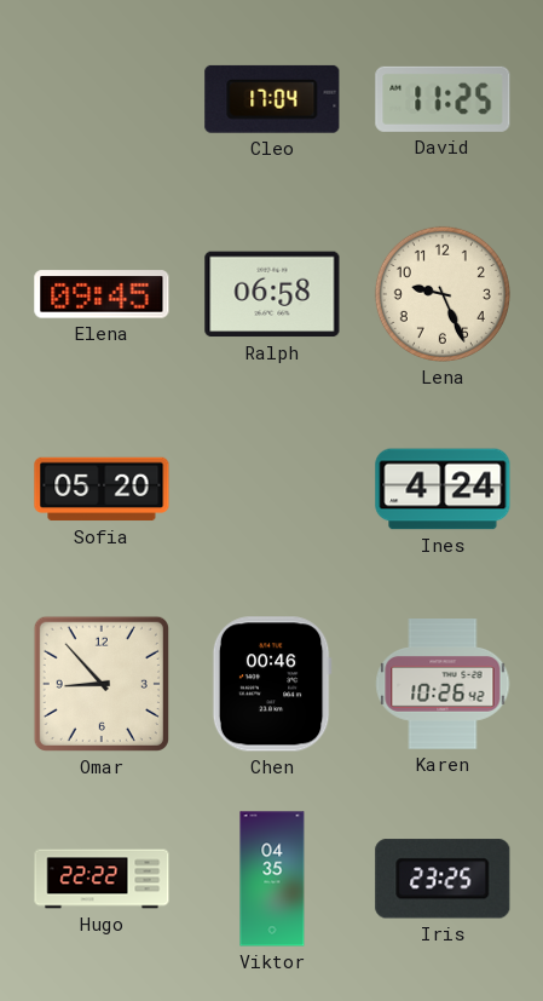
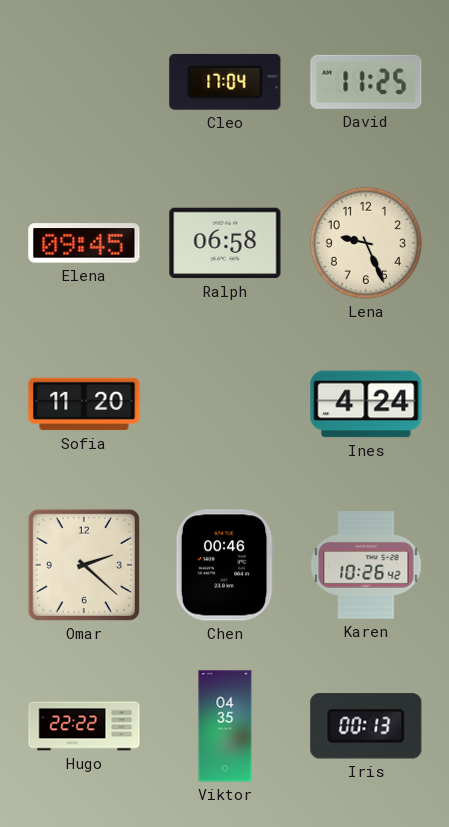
Sofia: 05:20 -> 11:20 (84, 404)
Omar: 8:53 -> 2:22 (84, 565)
Iris: 23:25 -> 00:13 (366, 726)
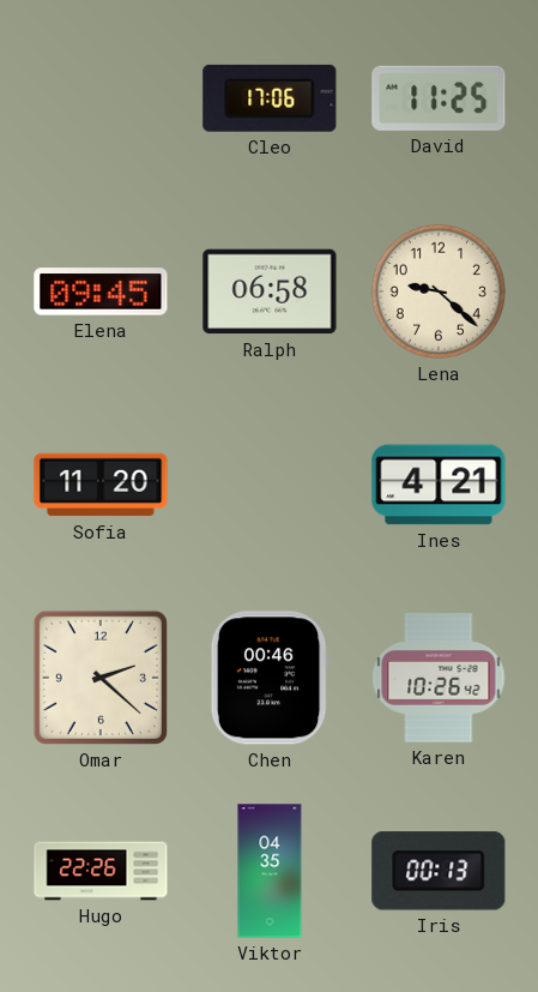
Cleo: 17:04 -> 17:06 (270, 98)
Lena: 9:26 -> 9:22 (439, 291)
Ines: 4:24 -> 4:21 (439, 485)
Hugo: 22:22 -> 22:26 (101, 871)
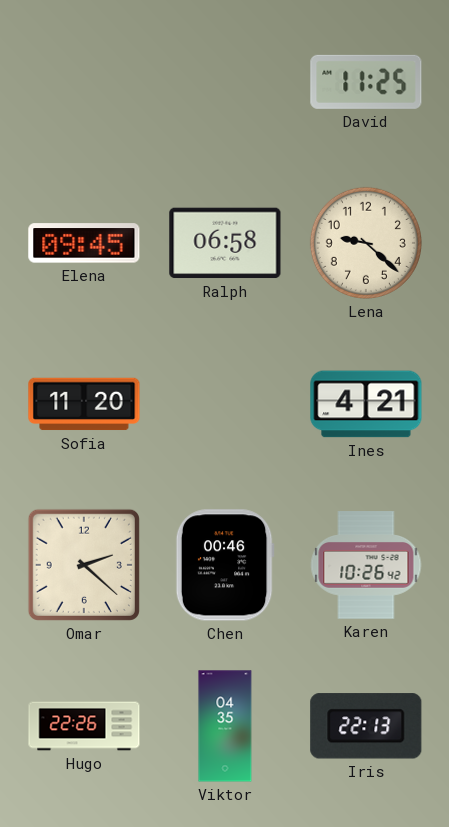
Cleo: 17:06 -> none (270, 98)
Iris: 00:13 -> 22:13 (366, 726)
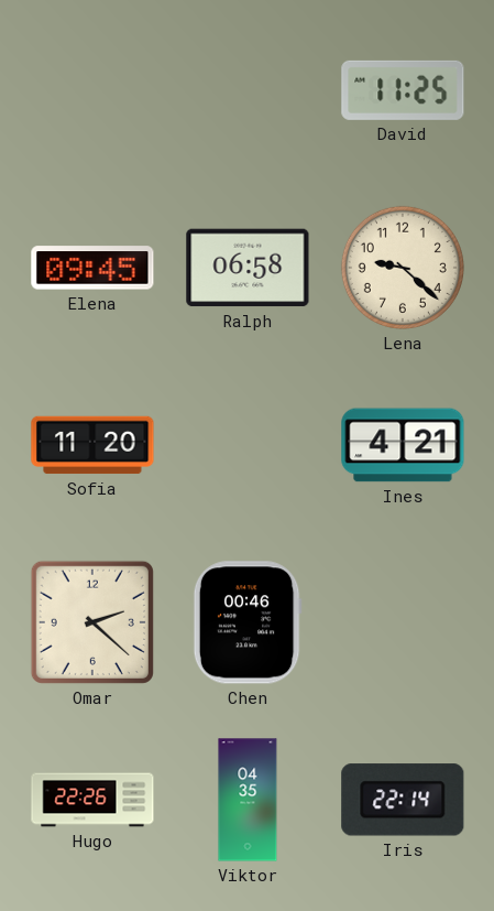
Karen: 10:26 -> none (366, 565)
Iris: 22:13 -> 22:14 (403, 800)
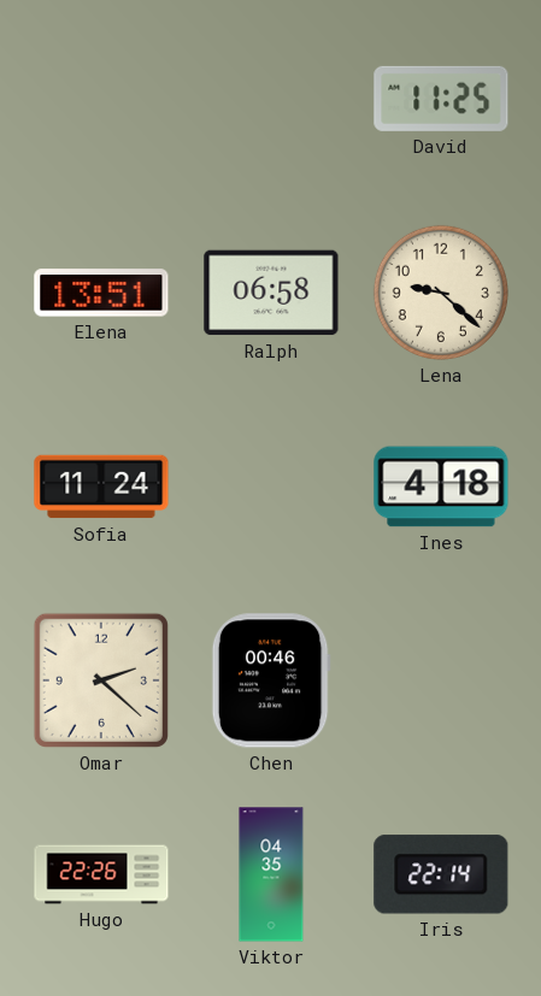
Elena: 09:45 -> 13:51 (101, 293)
Sofia: 11:20 -> 11:24 (101, 487)
Ines: 4:21 -> 4:18 (441, 487)
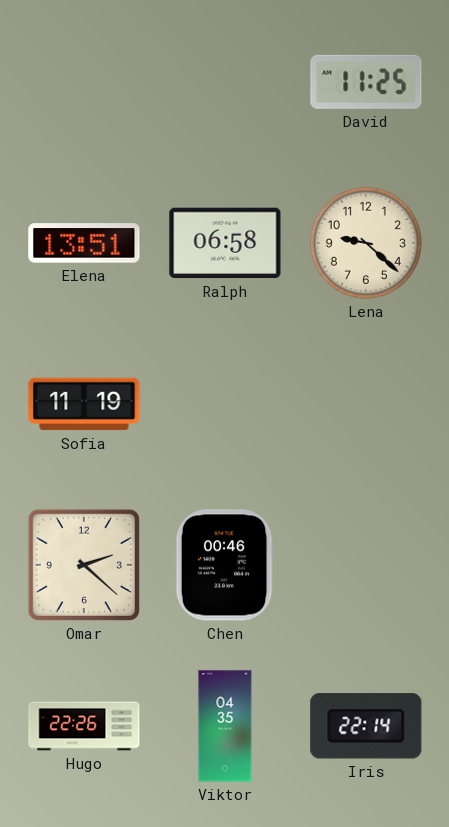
Sofia: 11:24 -> 11:19 (84, 404)
Ines: 4:18 -> none (441, 487)
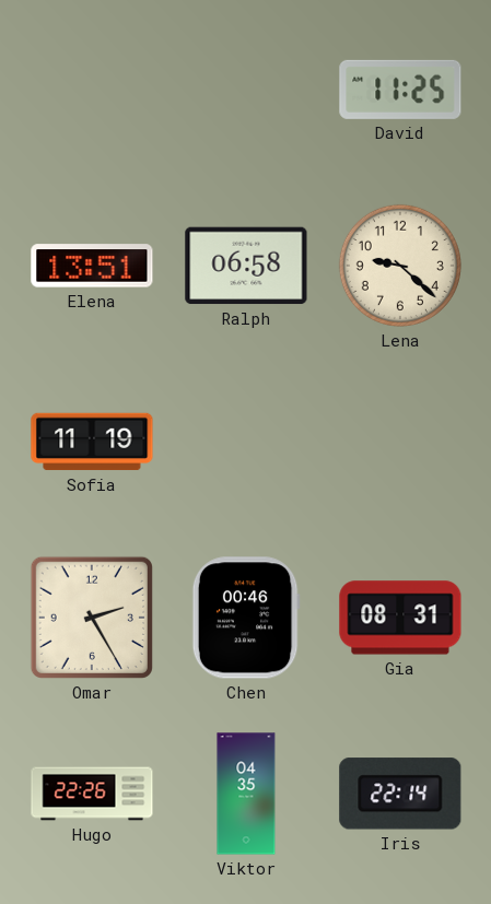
Omar: 2:22 -> 2:25 (92, 618)
Gia: none -> 08:31 (400, 618)
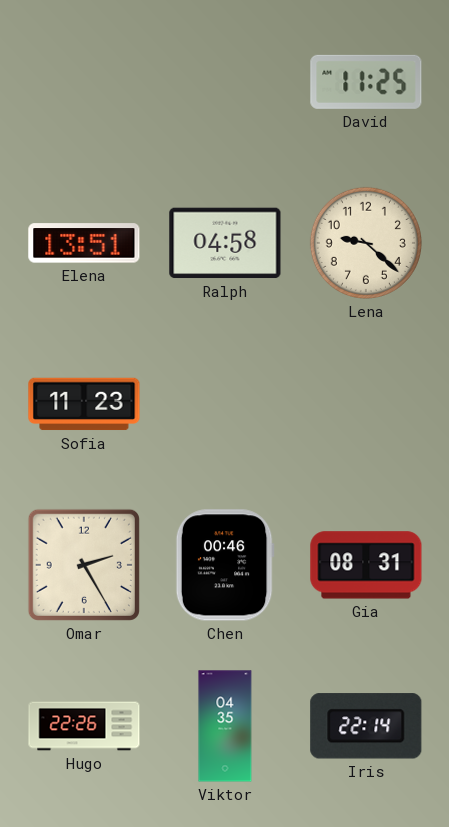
Ralph: 06:58 -> 04:58 (225, 243)
Sofia: 11:19 -> 11:23 (84, 404)
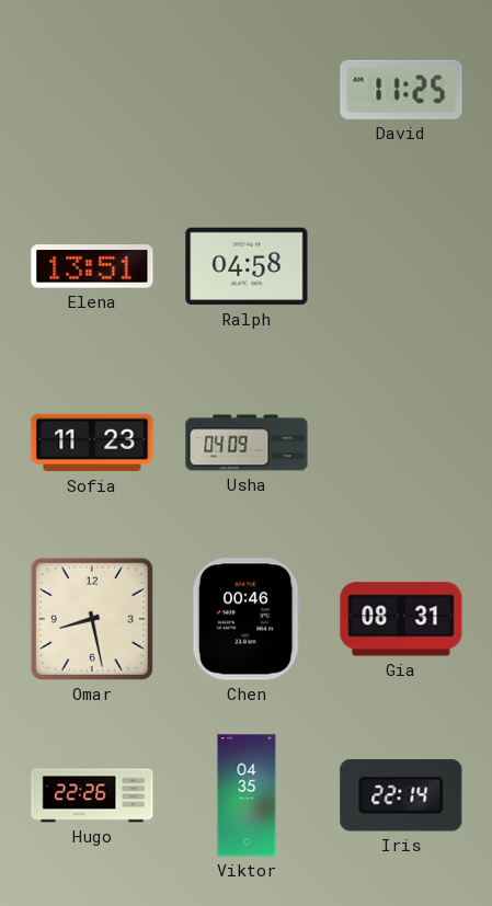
Lena: 9:22 -> none (366, 243)
Usha: none -> 04:09 (247, 443)
Omar: 2:25 -> 8:28 (92, 619)
